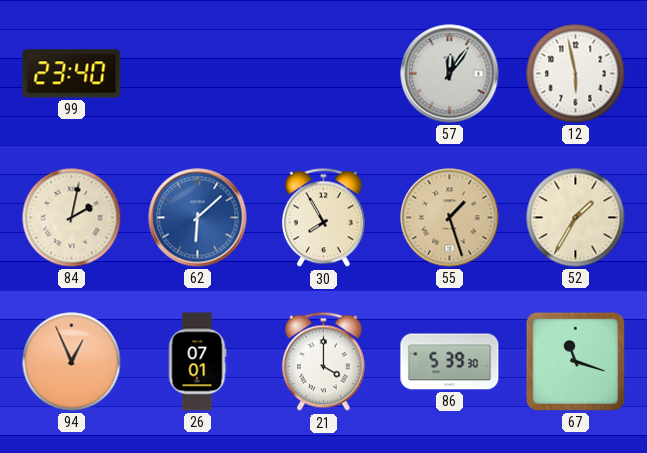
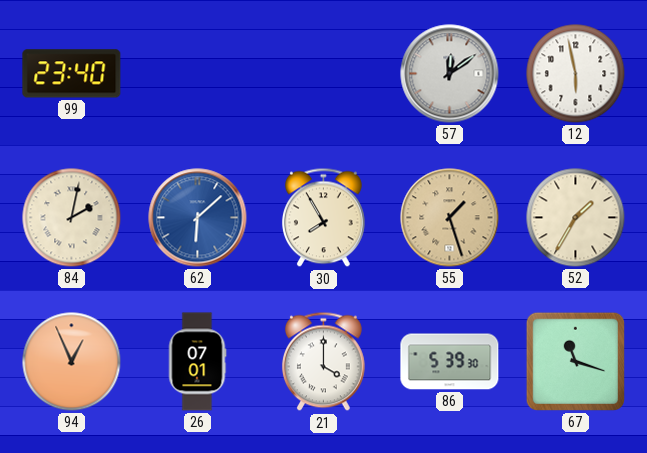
57: 12:06 -> 12:09 (450, 74)
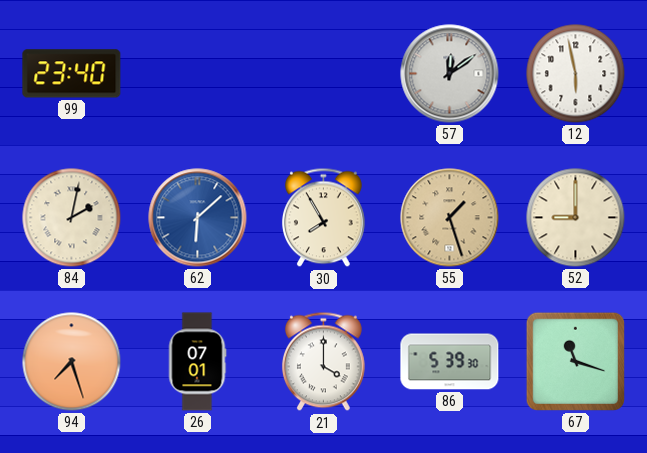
52: 1:35 -> 9:00 (576, 218)
94: 12:56 -> 7:27 (72, 362)
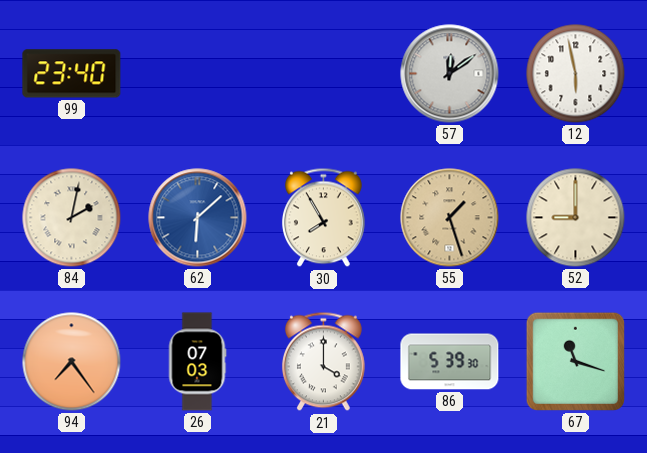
94: 7:27 -> 7:24 (72, 362)
26: 07:01 -> 07:03 (197, 362)
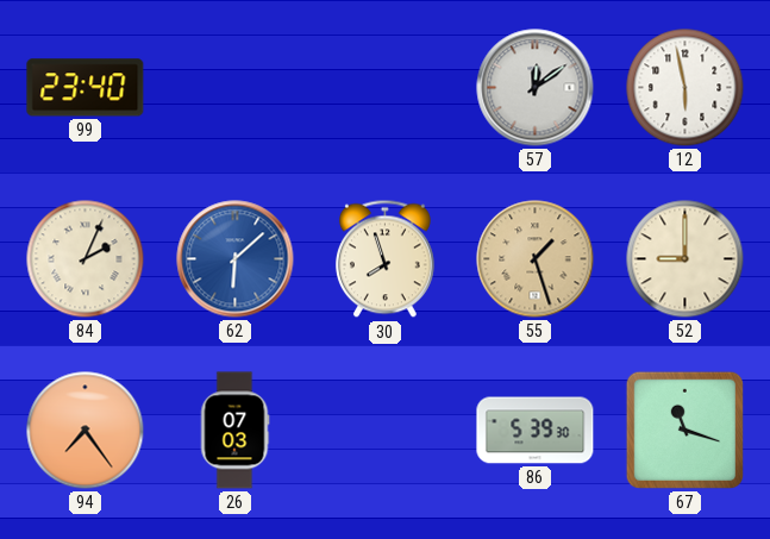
84: 2:02 -> 2:04 (86, 259)
30: 7:55 -> 7:57 (384, 259)
21: 4:00 -> none (323, 362)
